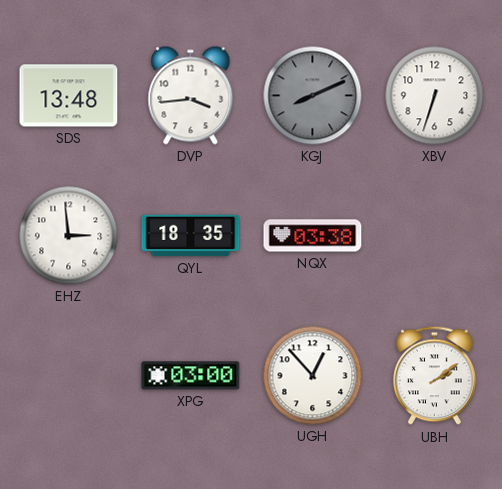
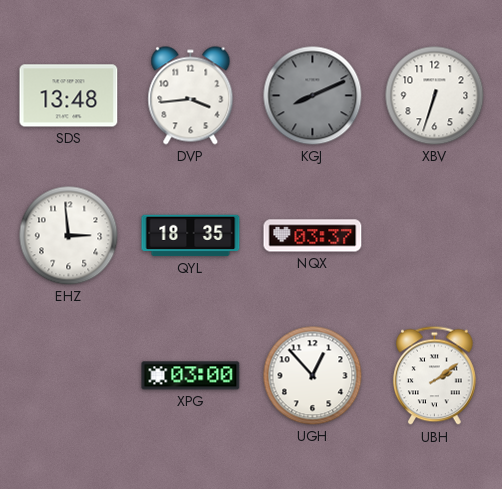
NQX: 03:38 -> 03:37 (313, 236)
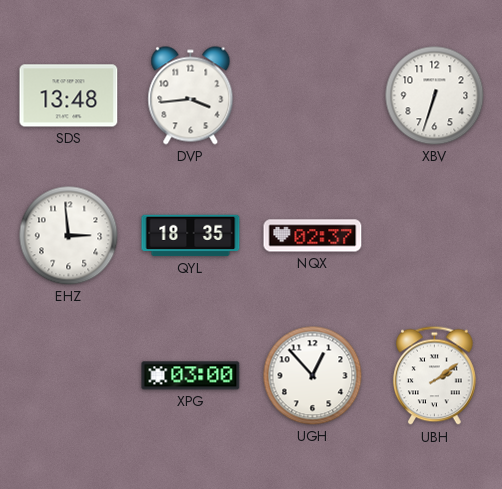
KGJ: 8:11 -> none (313, 96)
NQX: 03:37 -> 02:37 (313, 236)
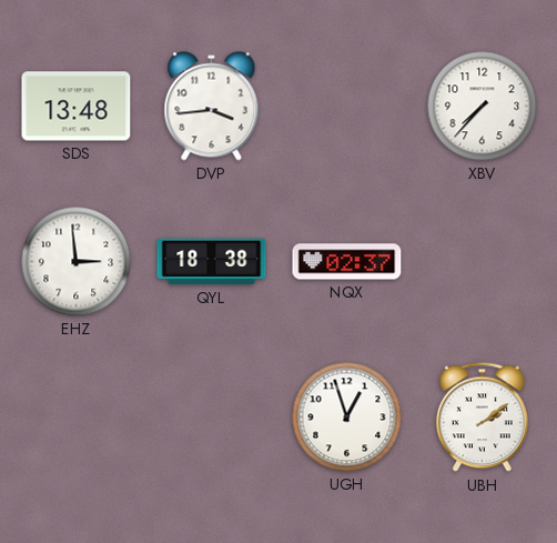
XBV: 6:33 -> 7:37 (483, 107)
QYL: 18:35 -> 18:38 (212, 262)
XPG: 03:00 -> none (191, 376)
UGH: 12:53 -> 12:57 (347, 418)
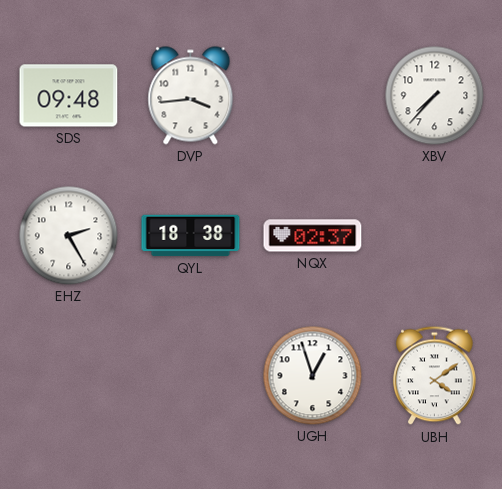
SDS: 13:48 -> 09:48 (69, 96)
EHZ: 2:59 -> 2:25 (69, 236)
UBH: 2:09 -> 4:09 (435, 376)
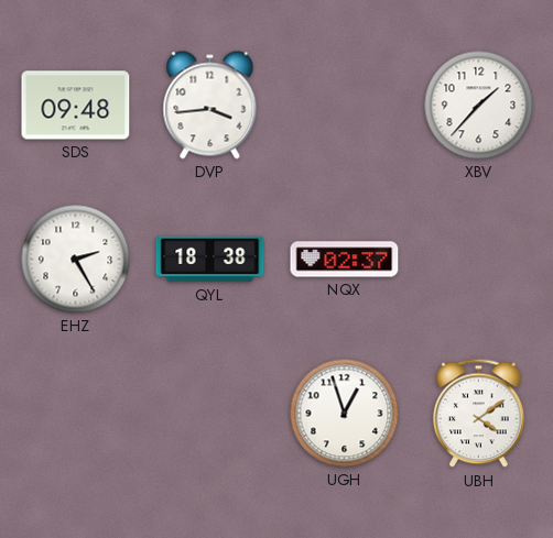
XBV: 7:37 -> 1:37 (479, 106)
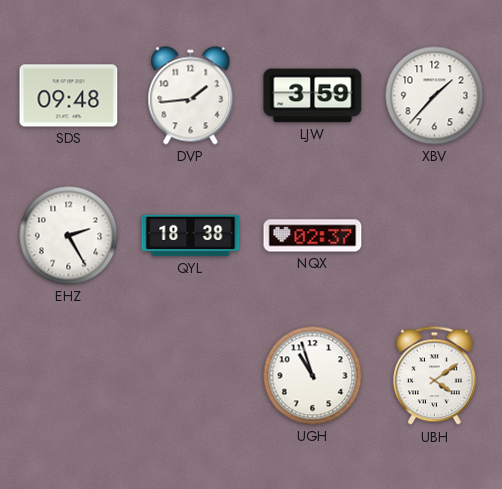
DVP: 3:44 -> 1:44 (191, 96)
LJW: none -> 3:59 (313, 96)
UGH: 12:57 -> 10:57 (313, 376)
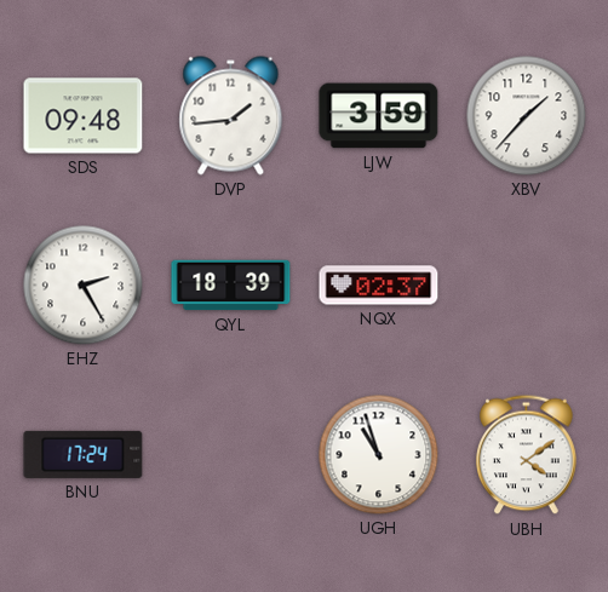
QYL: 18:38 -> 18:39 (231, 286)
BNU: none -> 17:24 (84, 454)
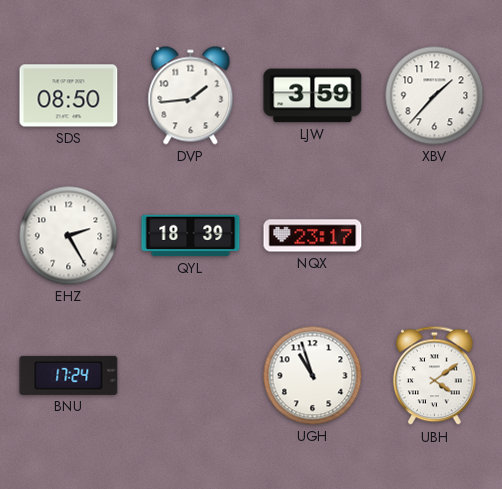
SDS: 09:48 -> 08:50 (69, 96)
NQX: 02:37 -> 23:17 (313, 236)
